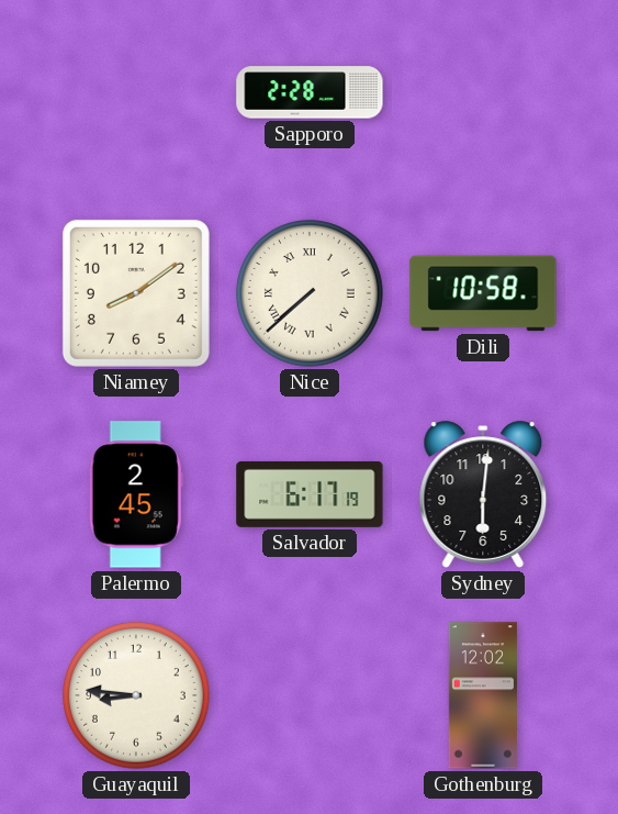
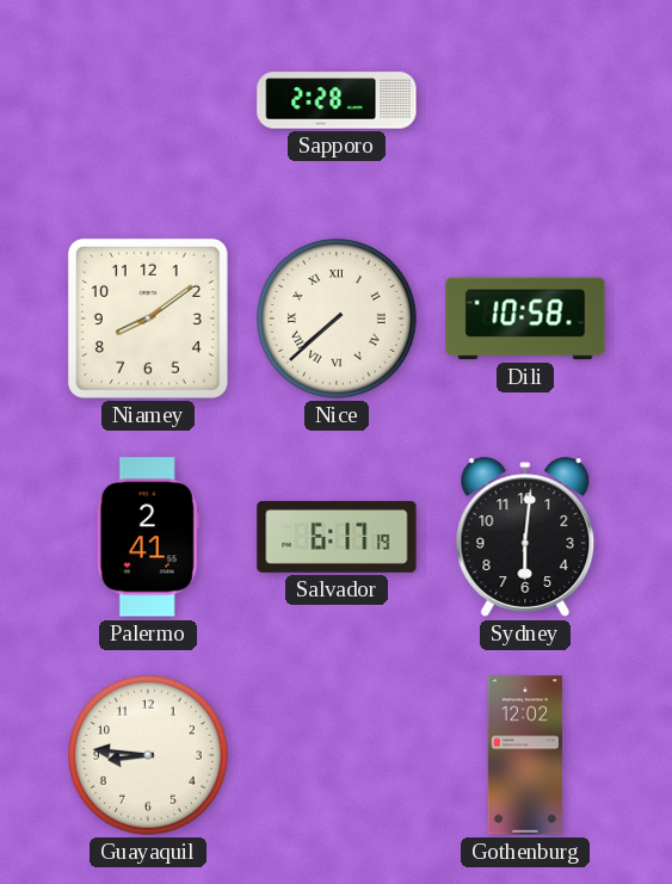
Palermo: 2:45 -> 2:41 (148, 537)
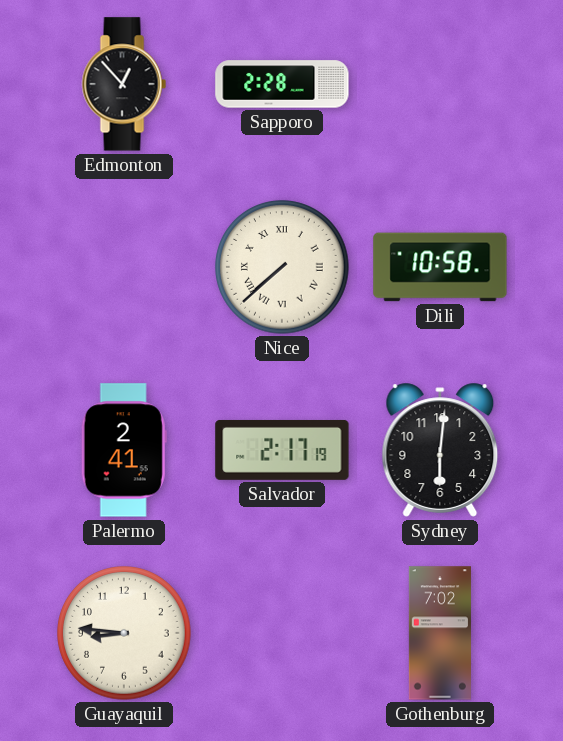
Edmonton: none -> 12:53 (124, 84)
Niamey: 8:09 -> none (148, 319)
Salvador: 6:17 -> 2:17 (282, 450)
Gothenburg: 12:02 -> 7:02 (440, 633)
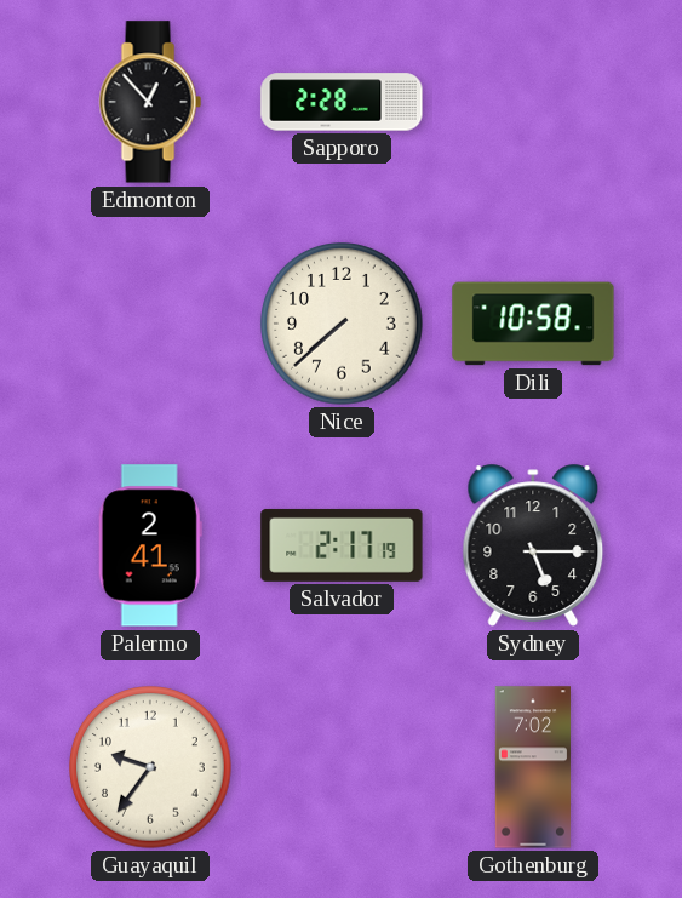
Nice numerals: Roman -> Arabic (342, 324)
Sydney: 6:01 -> 5:15 (533, 545)
Guayaquil: 8:46 -> 9:36 (150, 767)
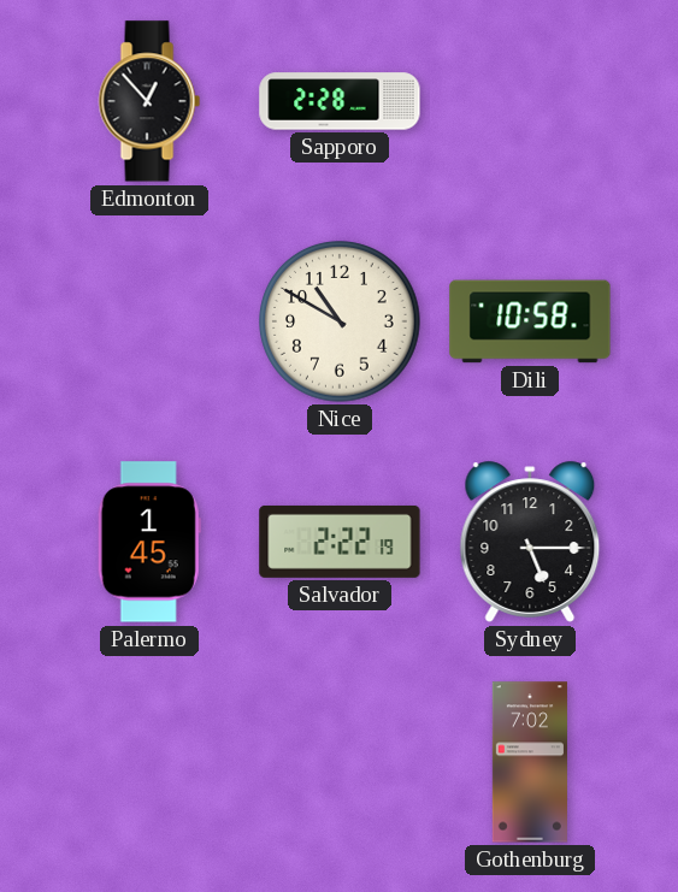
Nice: 7:38 -> 10:50 (340, 321)
Palermo: 2:41 -> 1:45 (149, 542)
Salvador: 2:17 -> 2:22 (340, 542)
Guayaquil: 9:36 -> none (150, 767)
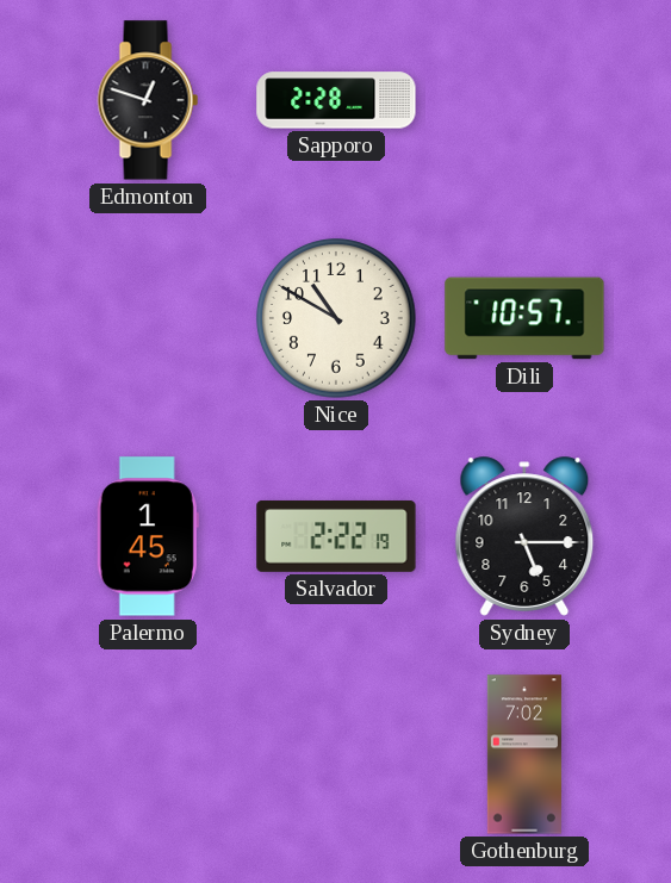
Edmonton: 12:53 -> 12:48 (148, 100)
Dili: 10:58 -> 10:57 (524, 318)
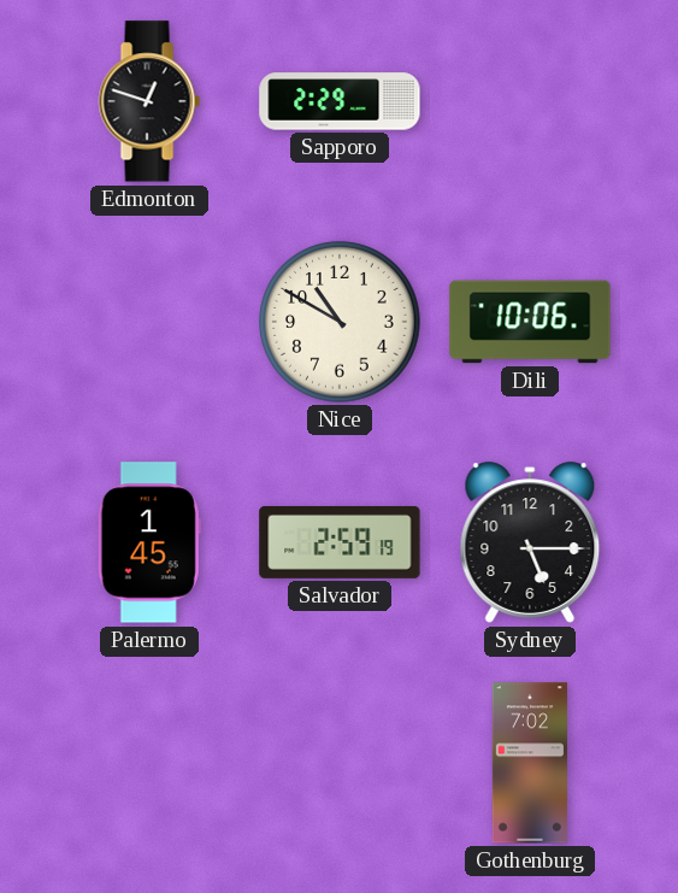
Sapporo: 2:28 -> 2:29 (340, 101)
Dili: 10:57 -> 10:06 (530, 322)
Salvador: 2:22 -> 2:59 (340, 542)
